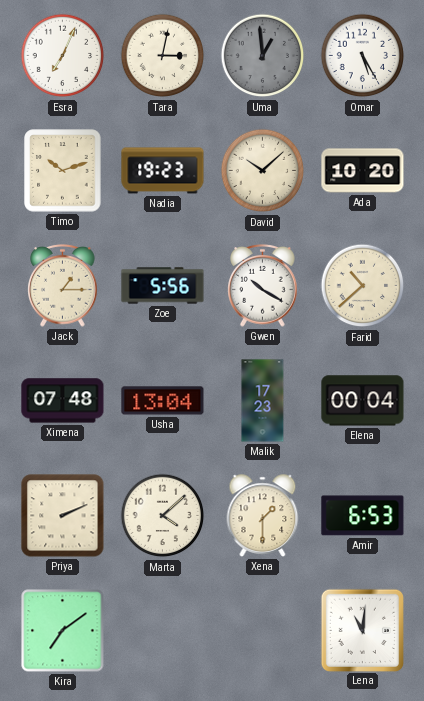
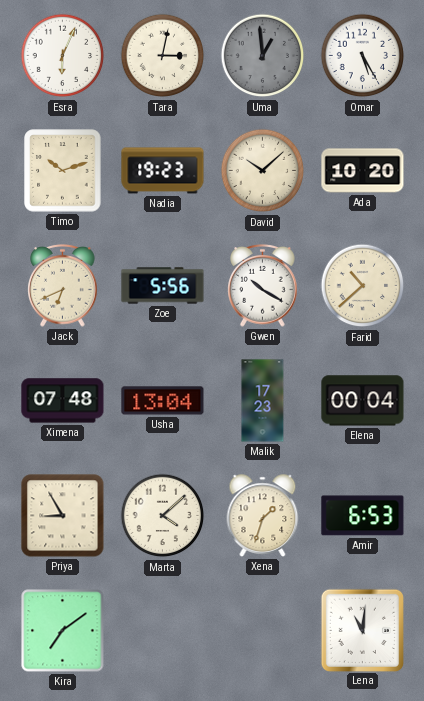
Esra: 7:04 -> 6:04 (63, 56)
Jack: 1:15 -> 6:41 (63, 286)
Priya: 2:11 -> 8:55 (63, 516)
Xena: 1:30 -> 1:33 (263, 516)
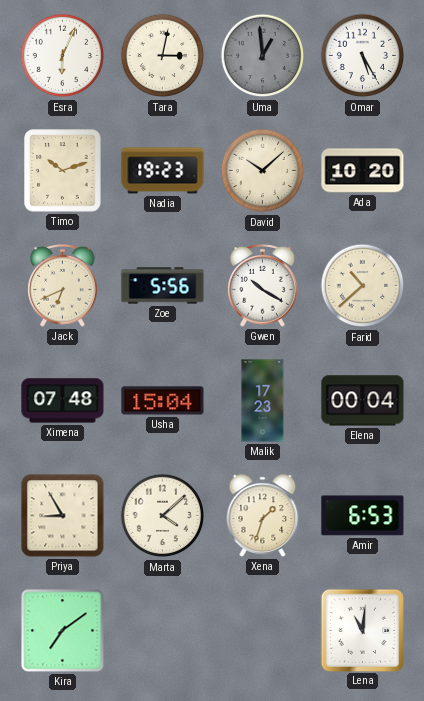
Usha: 13:04 -> 15:04 (163, 401)
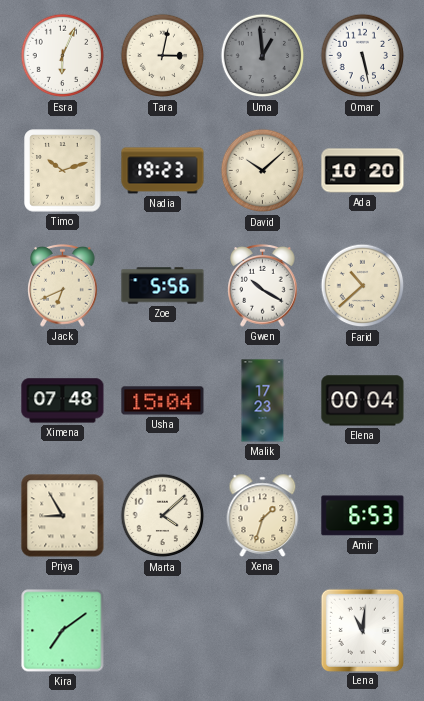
Omar: 5:25 -> 5:28 (363, 56)
